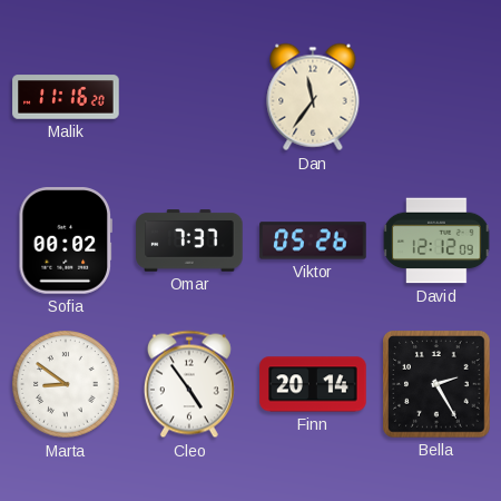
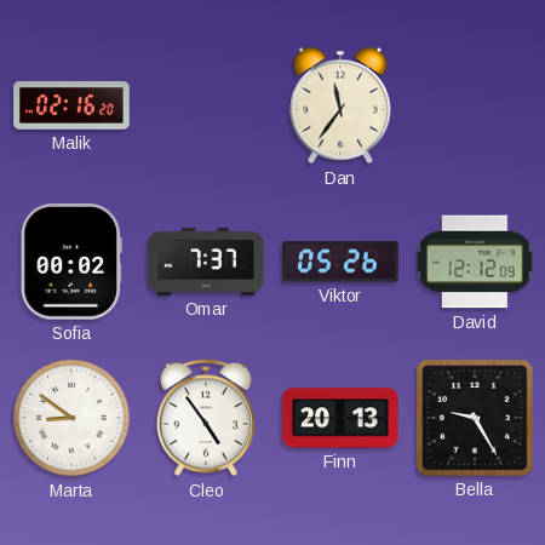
Malik: 11:16 -> 02:16 (71, 105)
Finn: 20:14 -> 20:13 (340, 418)
Bella: 2:25 -> 9:25 (475, 418)
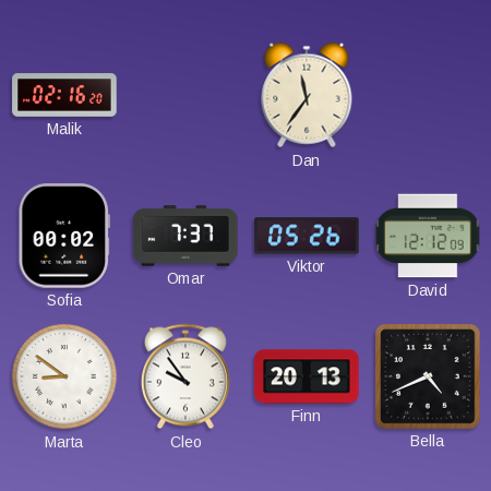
Cleo: 4:54 -> 9:54 (185, 376)
Bella: 9:25 -> 4:41 (428, 376)
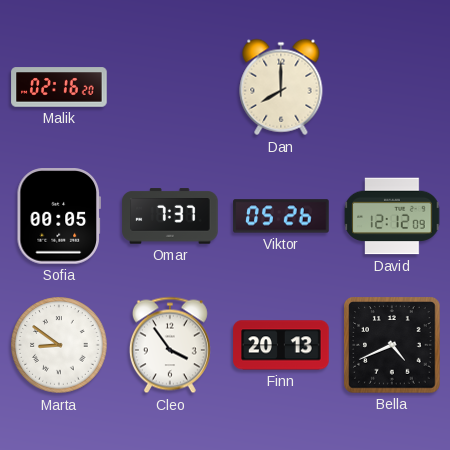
Dan: 11:36 -> 8:00 (281, 87)
Sofia: 00:02 -> 00:05 (59, 216)
Cleo: 9:54 -> 3:54 (170, 345)
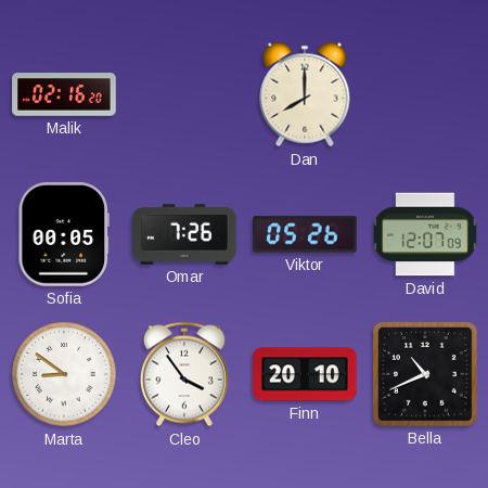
Omar: 7:37 -> 7:26 (184, 234)
David: 12:12 -> 12:07 (425, 234)
Finn: 20:13 -> 20:10 (305, 374)
Bella: 4:41 -> 10:41 (425, 374)
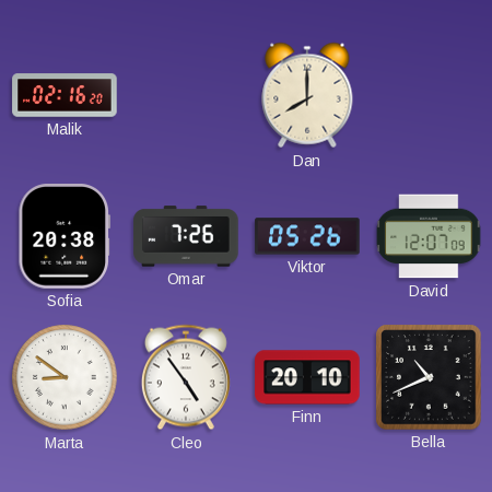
Sofia: 00:05 -> 20:38 (65, 236)
Cleo: 3:54 -> 4:54 (186, 377)
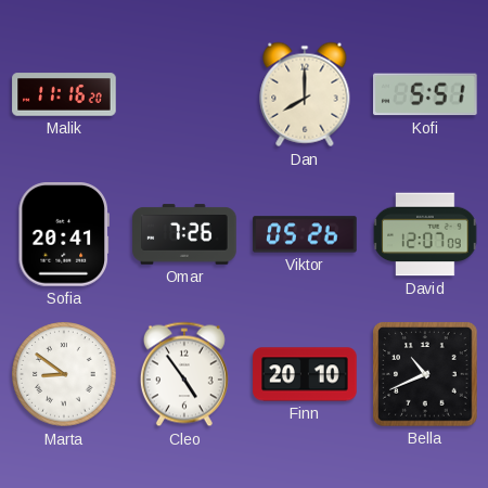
Malik: 02:16 -> 11:16 (64, 94)
Kofi: none -> 5:51 (426, 94)
Sofia: 20:38 -> 20:41 (64, 234)
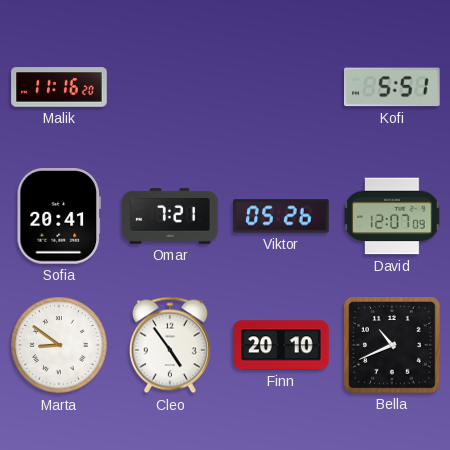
Dan: 8:00 -> none (305, 94)
Omar: 7:26 -> 7:21 (170, 216)
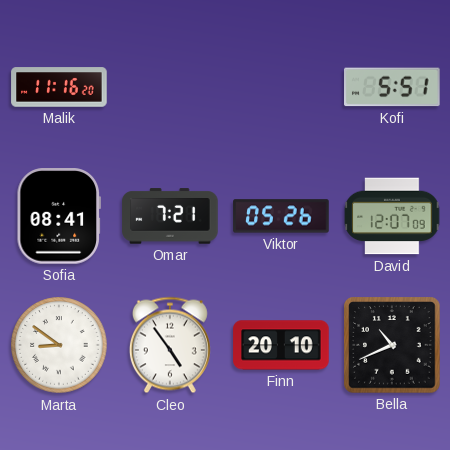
Sofia: 20:41 -> 08:41 (59, 216)
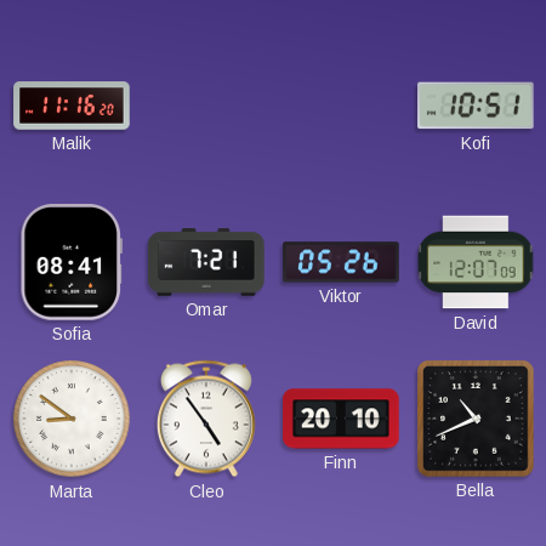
Kofi: 5:51 -> 10:51 (477, 106)
